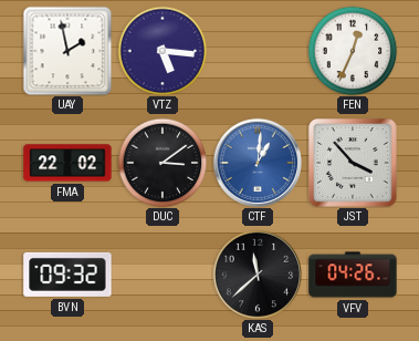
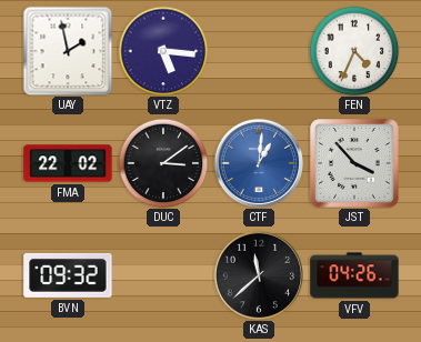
FEN: 12:34 -> 4:34 (354, 51)
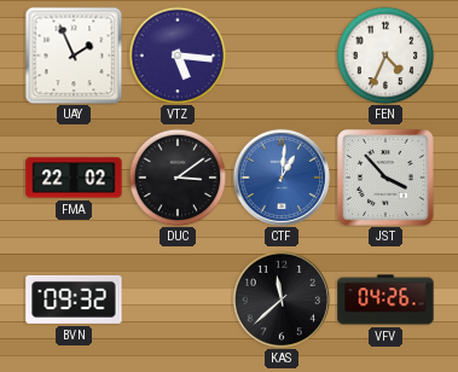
UAY: 1:58 -> 1:56 (74, 56)
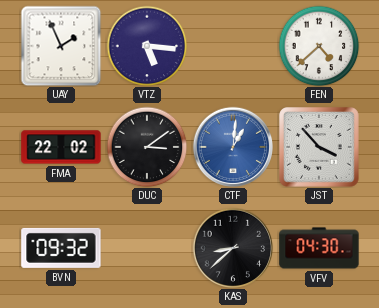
FEN: 4:34 -> 4:38 (319, 46)
KAS: 11:38 -> 8:38 (232, 247)
VFV: 04:26 -> 04:30 (319, 248)
